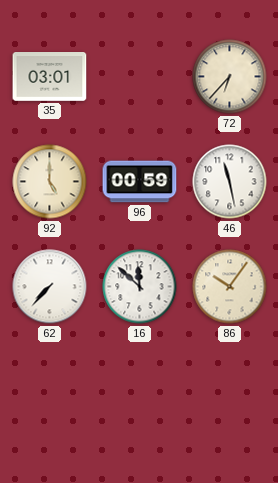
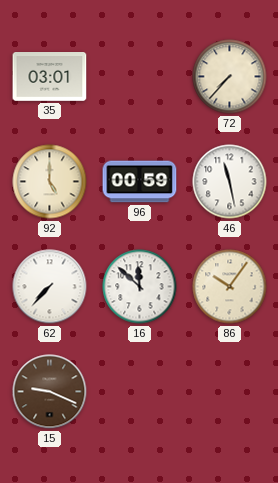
72: 6:37 -> 7:37 (230, 77)
15: none -> 9:19 (50, 392)
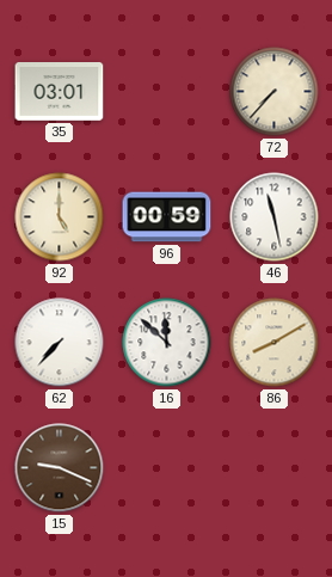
86: 10:06 -> 8:10 (275, 343)
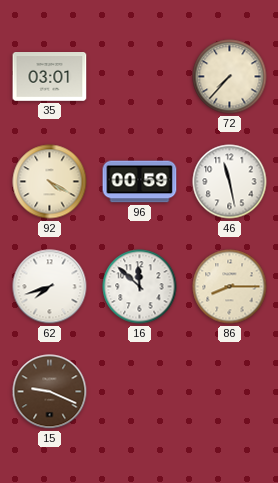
92: 5:00 -> 4:20 (50, 182)
62: 7:37 -> 7:42 (50, 287)
86: 8:10 -> 8:15 (230, 287)
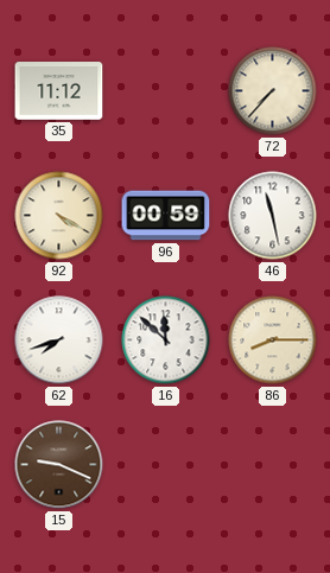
35: 03:01 -> 11:12 (59, 91)
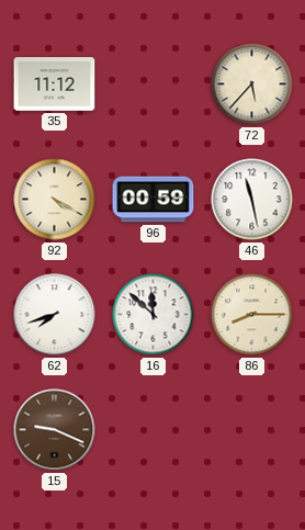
72: 7:37 -> 5:37 (252, 84)
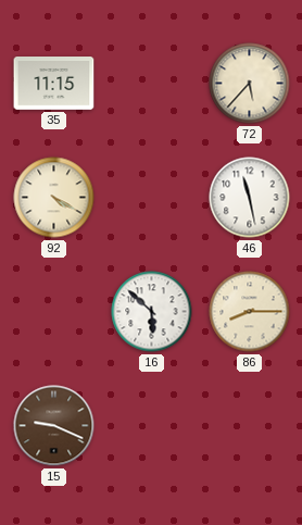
35: 11:12 -> 11:15 (54, 84)
96: 00:59 -> none (154, 200)
62: 7:42 -> none (55, 315)
16: 11:52 -> 5:52 (152, 312)
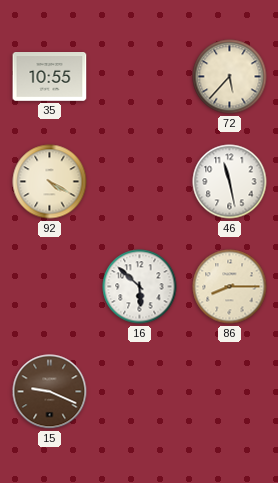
35: 11:15 -> 10:55 (50, 77)
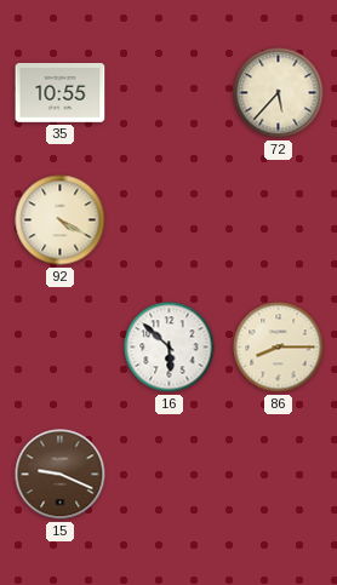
46: 11:28 -> none (230, 182)
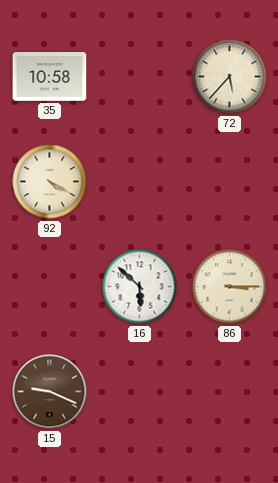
35: 10:55 -> 10:58 (50, 77)
86: 8:15 -> 3:15 (230, 287)
